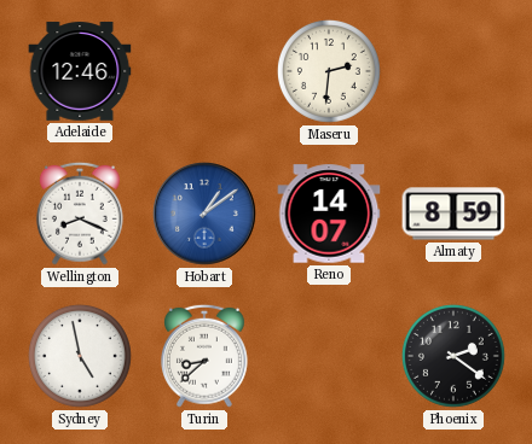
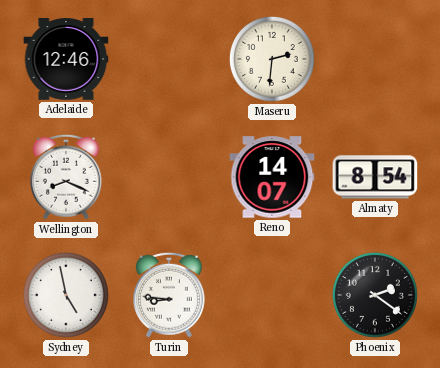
Hobart: 1:09 -> none (206, 215)
Almaty: 8:59 -> 8:54 (375, 177)
Turin: 8:38 -> 8:46 (169, 295)
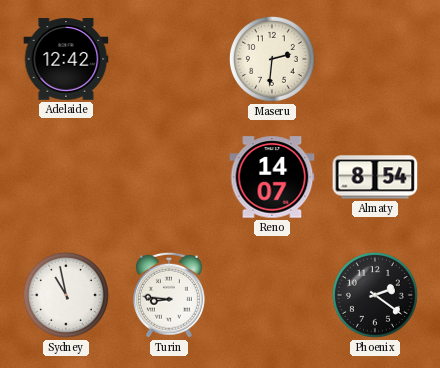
Adelaide: 12:46 -> 12:42 (66, 59)
Wellington: 8:19 -> none (66, 177)
Sydney: 4:58 -> 10:58 (66, 295)
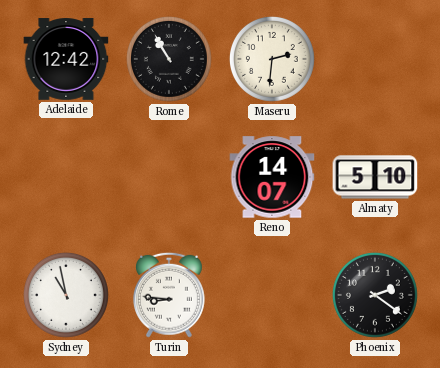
Rome: none -> 10:55 (169, 59)
Almaty: 8:54 -> 5:10 (375, 177)
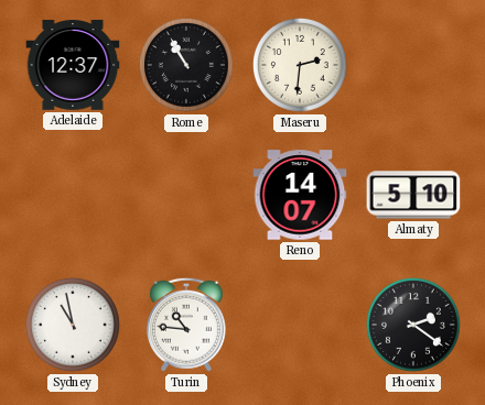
Adelaide: 12:42 -> 12:37 (73, 65)
Turin: 8:46 -> 10:46 (186, 325)
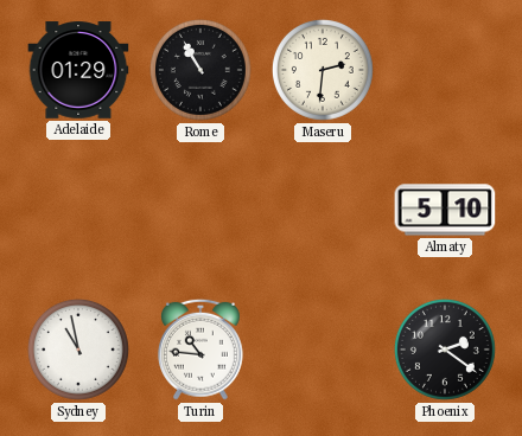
Adelaide: 12:37 -> 01:29 (78, 70)
Reno: 14:07 -> none (300, 195)
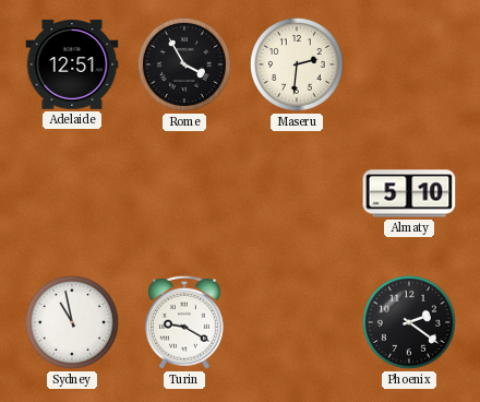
Adelaide: 01:29 -> 12:51 (72, 64)
Rome: 10:55 -> 3:55 (184, 64)
Turin: 10:46 -> 9:20 (184, 322)
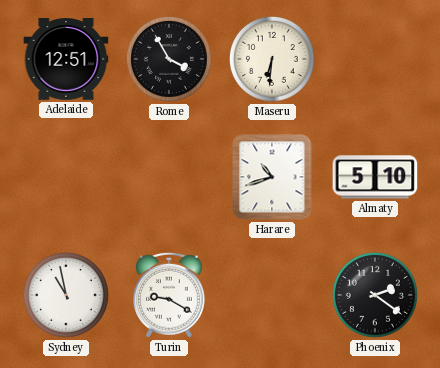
Maseru: 2:31 -> 6:31 (272, 59)
Harare: none -> 10:42 (272, 177)
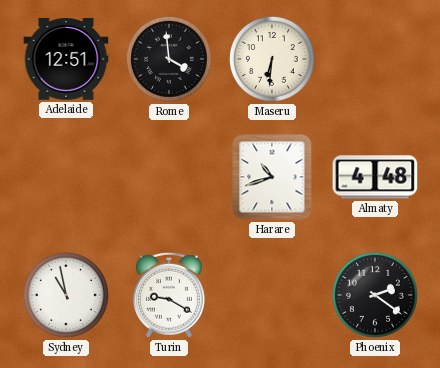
Rome: 3:55 -> 3:59 (169, 59)
Almaty: 5:10 -> 4:48 (375, 177)
